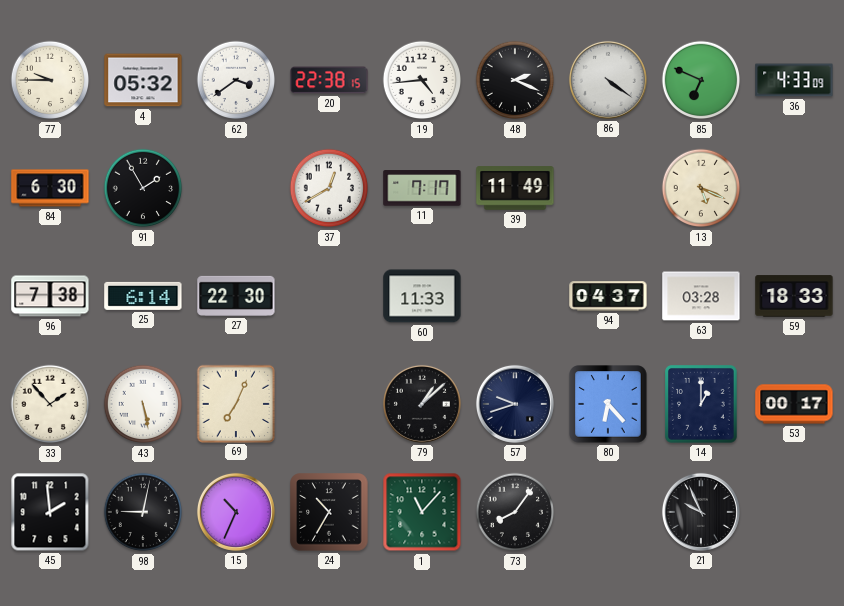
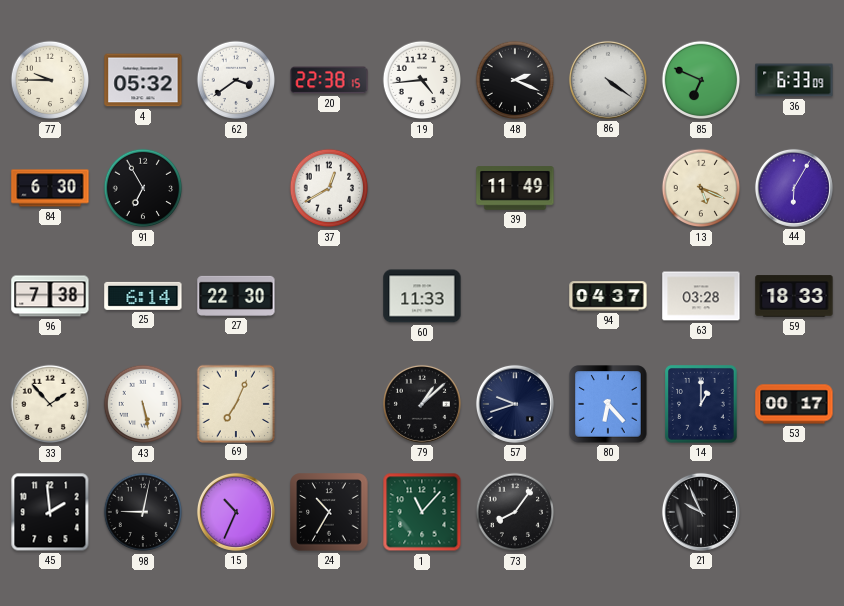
36: 4:33 -> 6:33 (794, 80)
91: 1:55 -> 6:55 (143, 188)
11: 7:17 -> none (422, 188)
44: none -> 6:05 (794, 188)
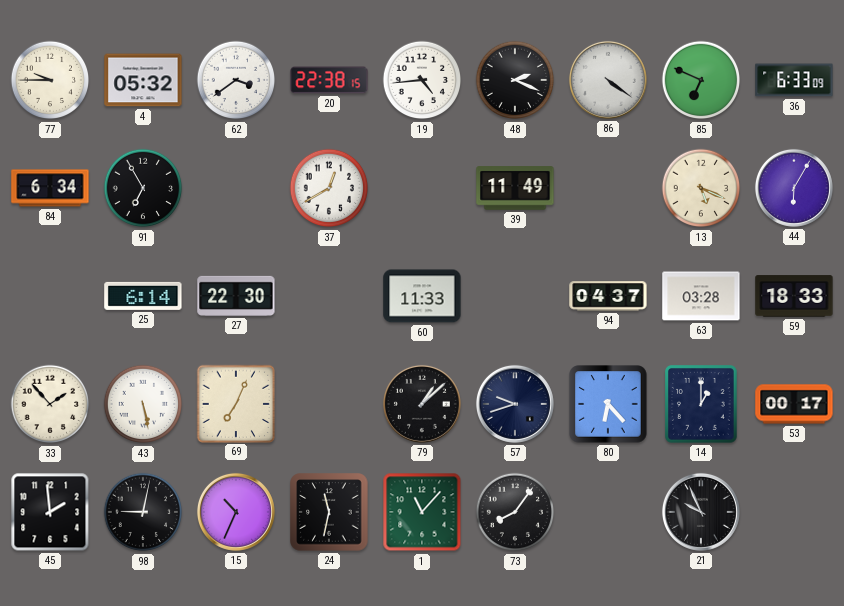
84: 6:30 -> 6:34 (50, 188)
96: 7:38 -> none (50, 296)
24: 10:35 -> 11:32 (329, 512)
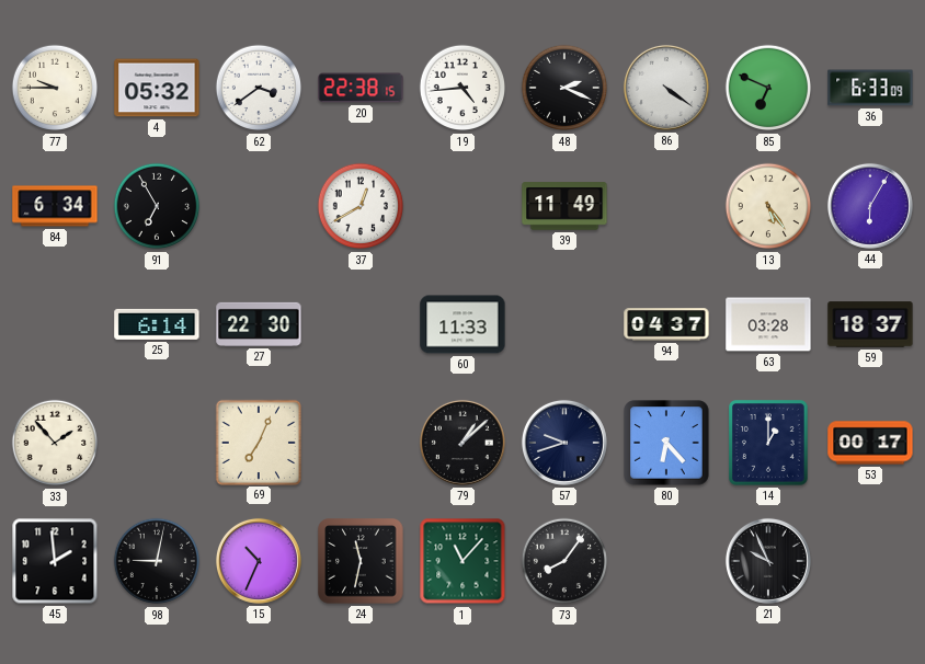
13: 5:19 -> 5:24 (768, 206)
59: 18:33 -> 18:37 (870, 324)
43: 5:28 -> none (143, 404)
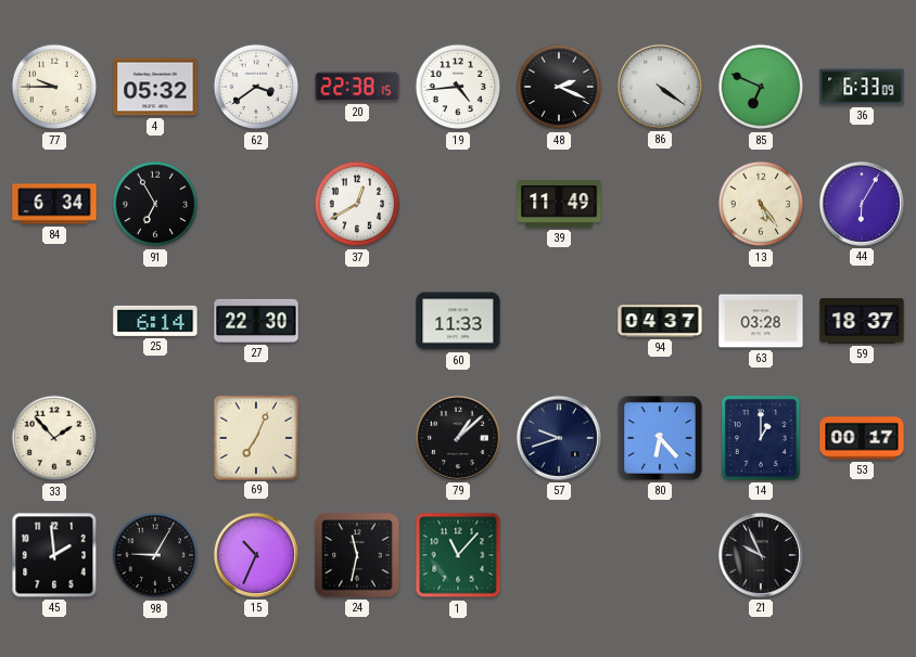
98: 9:02 -> 9:05 (155, 555)
73: 8:06 -> none (564, 561)
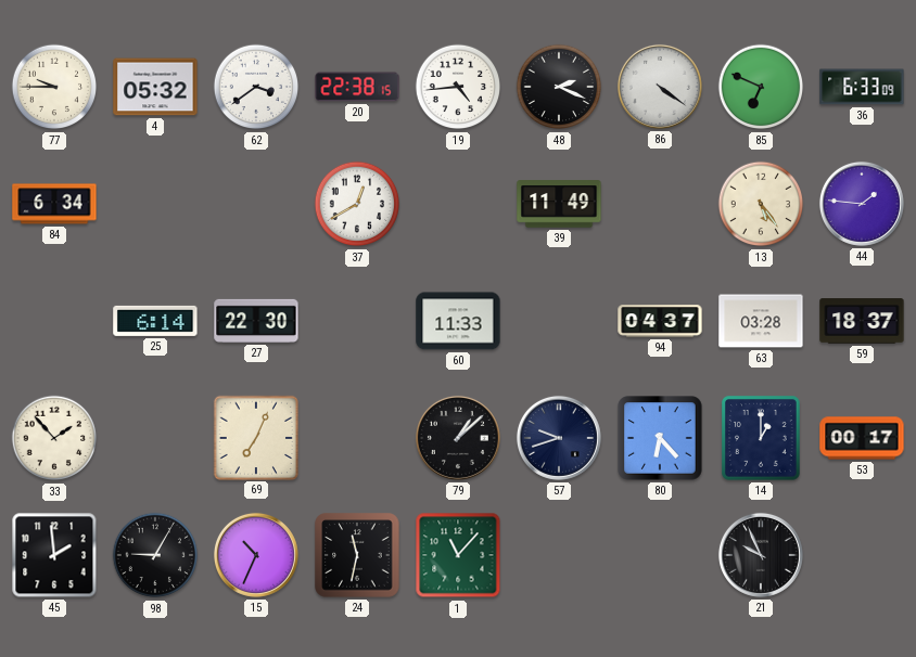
91: 6:55 -> none (155, 204)
44: 6:05 -> 1:46 (862, 204)
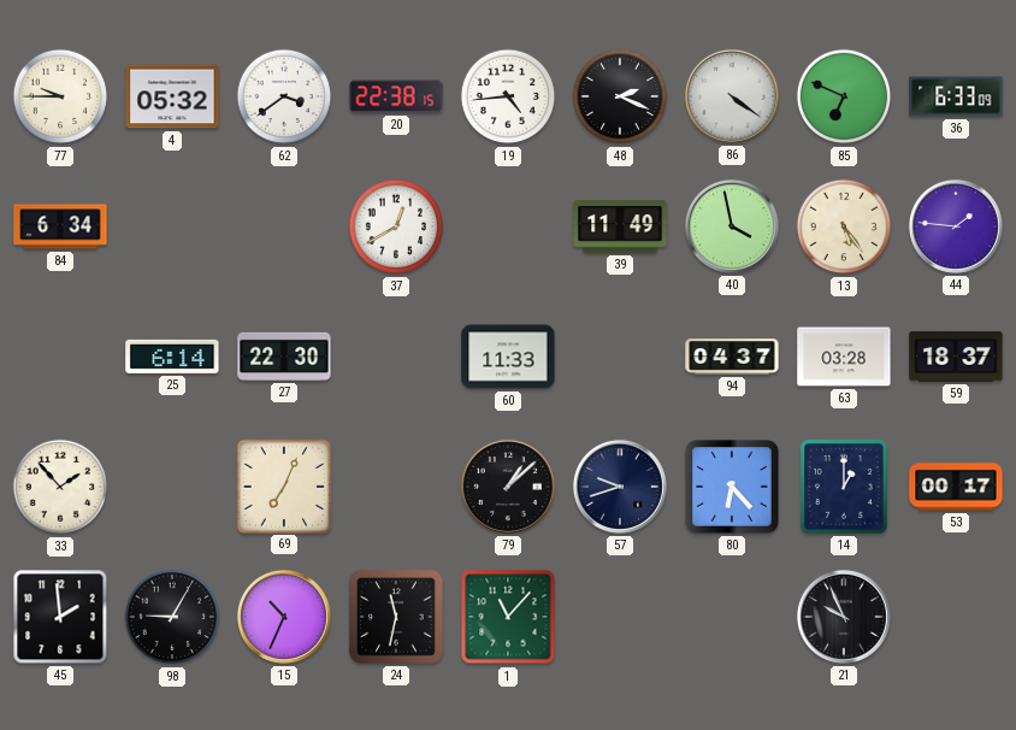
40: none -> 3:58 (732, 226)
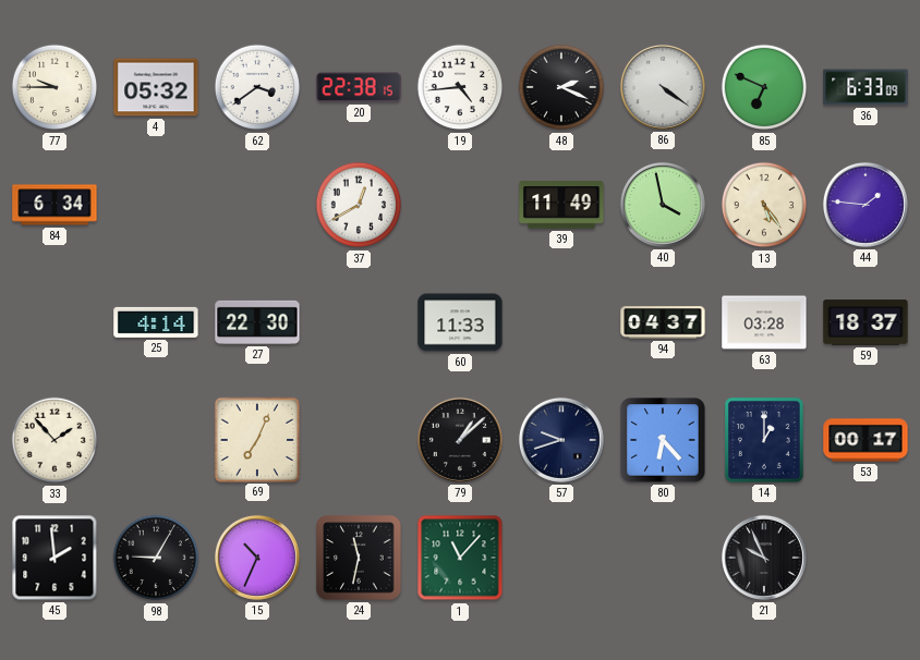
25: 6:14 -> 4:14 (156, 322)
